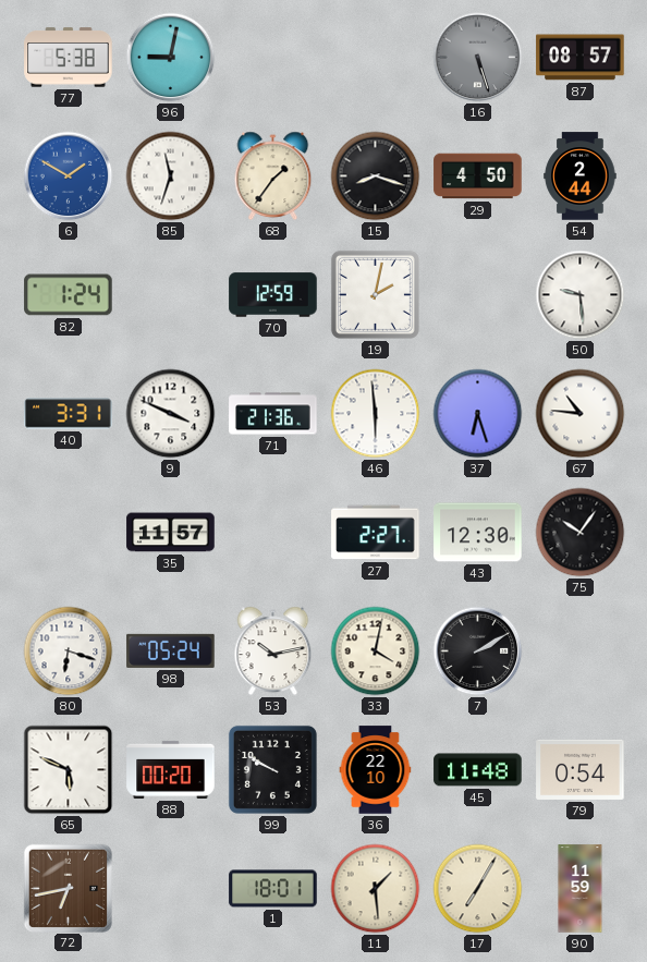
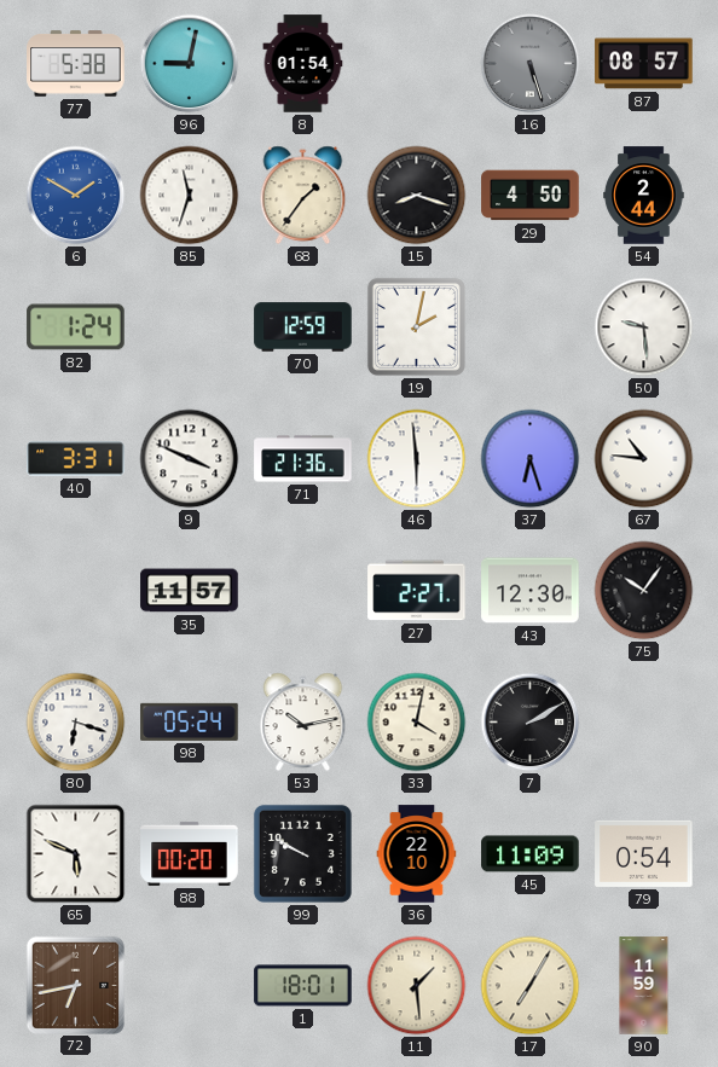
8: none -> 01:54 (303, 64)
45: 11:48 -> 11:09 (531, 854)
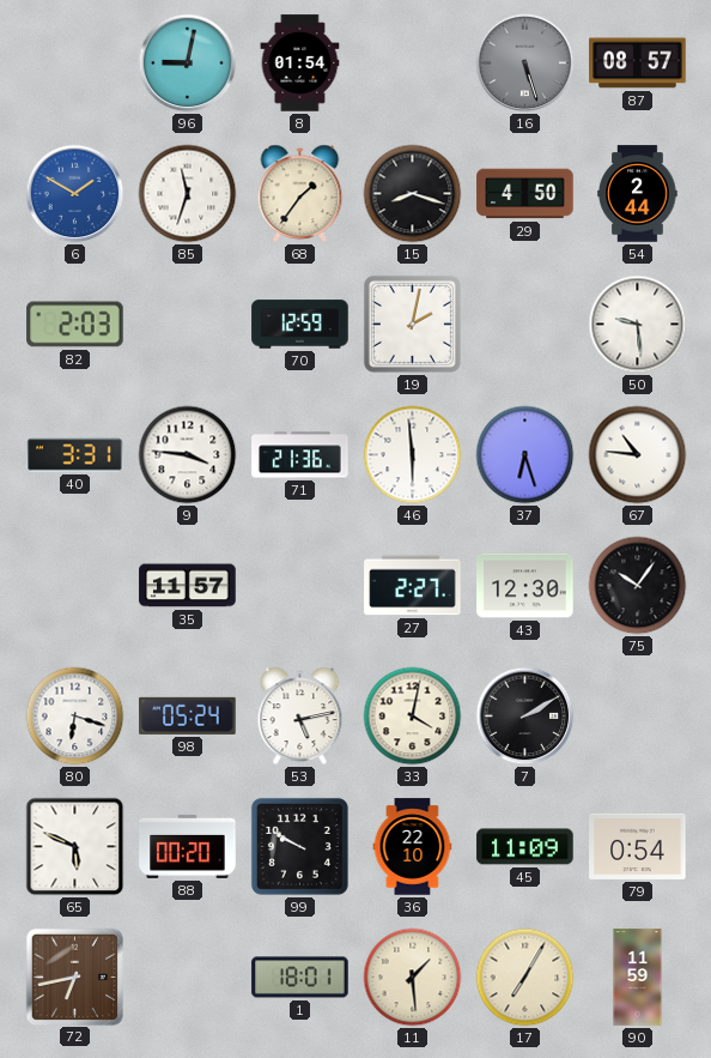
77: 5:38 -> none (76, 64)
82: 1:24 -> 2:03 (75, 325)
9: 3:49 -> 3:46 (188, 455)
53: 10:13 -> 5:13 (300, 717)
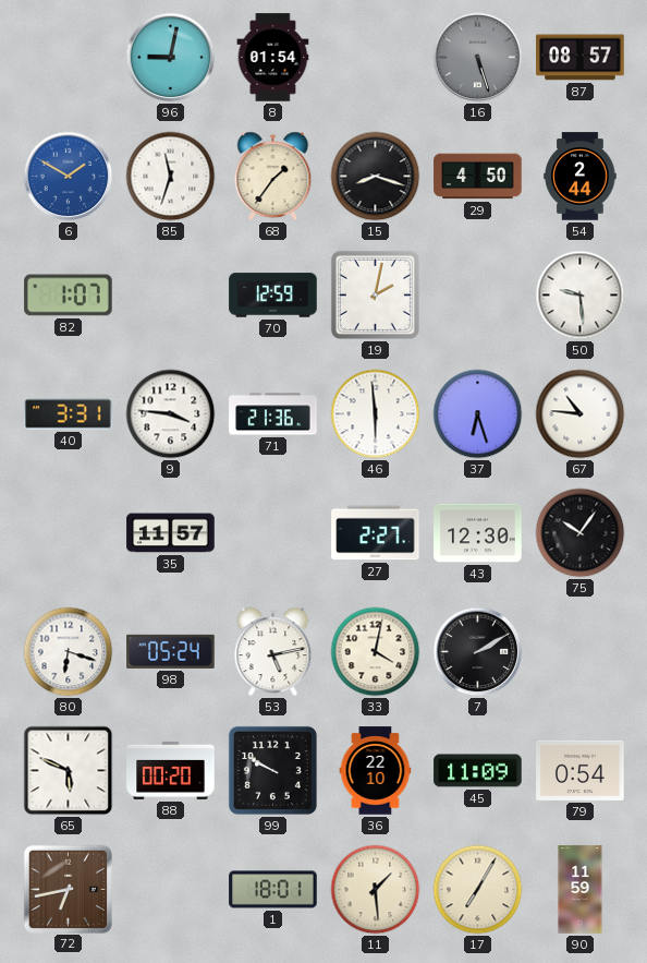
82: 2:03 -> 1:07 (69, 296)
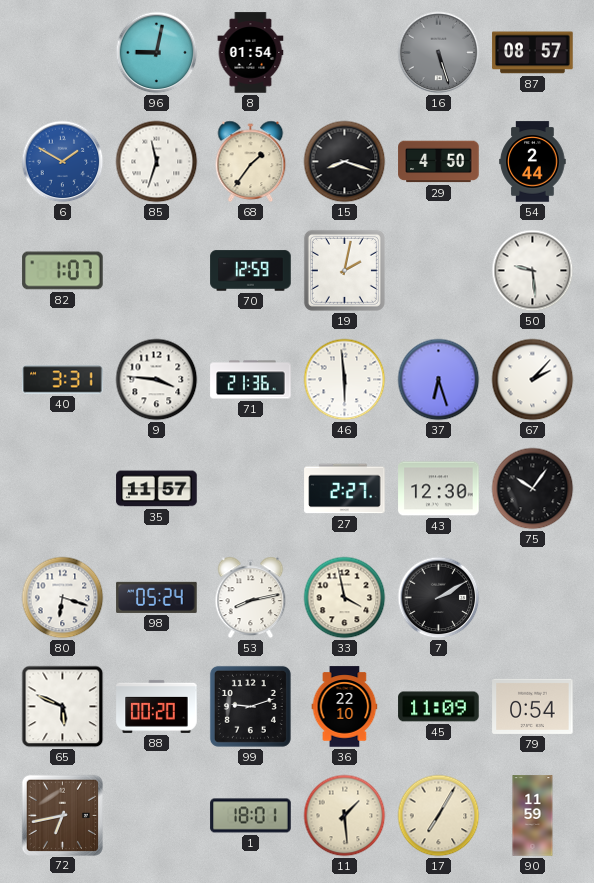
67: 10:46 -> 2:07 (533, 380)
53: 5:13 -> 8:13 (251, 598)
33: 4:02 -> 3:58 (345, 598)
99: 9:50 -> 9:12 (250, 706)
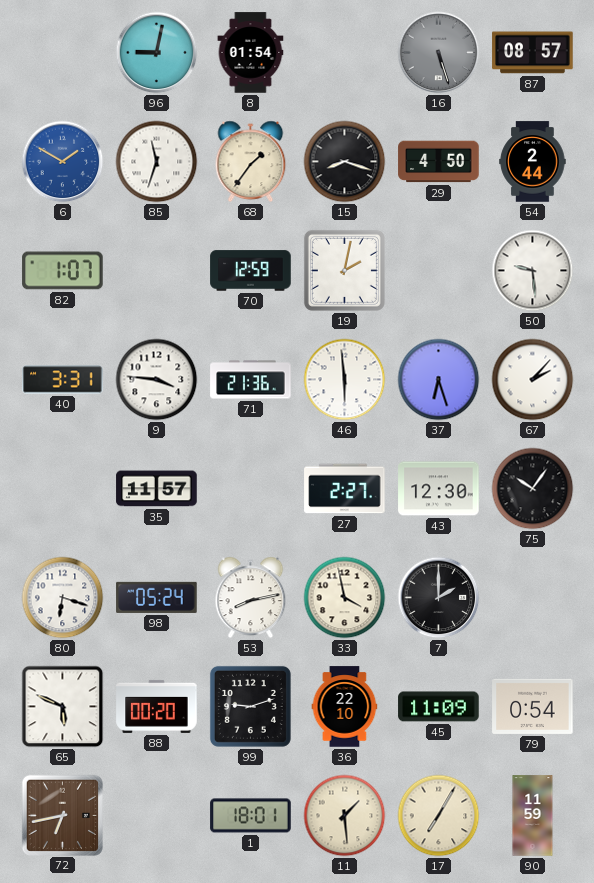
7: 2:10 -> 2:00 (439, 598)
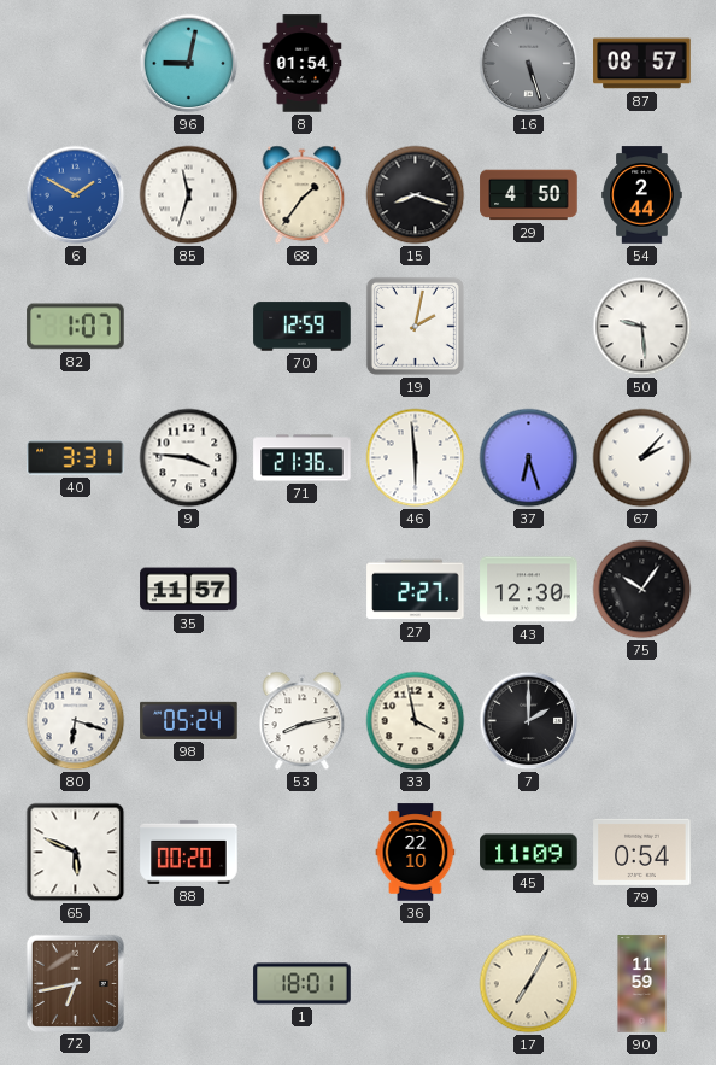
99: 9:12 -> none (250, 706)
11: 1:29 -> none (345, 816)
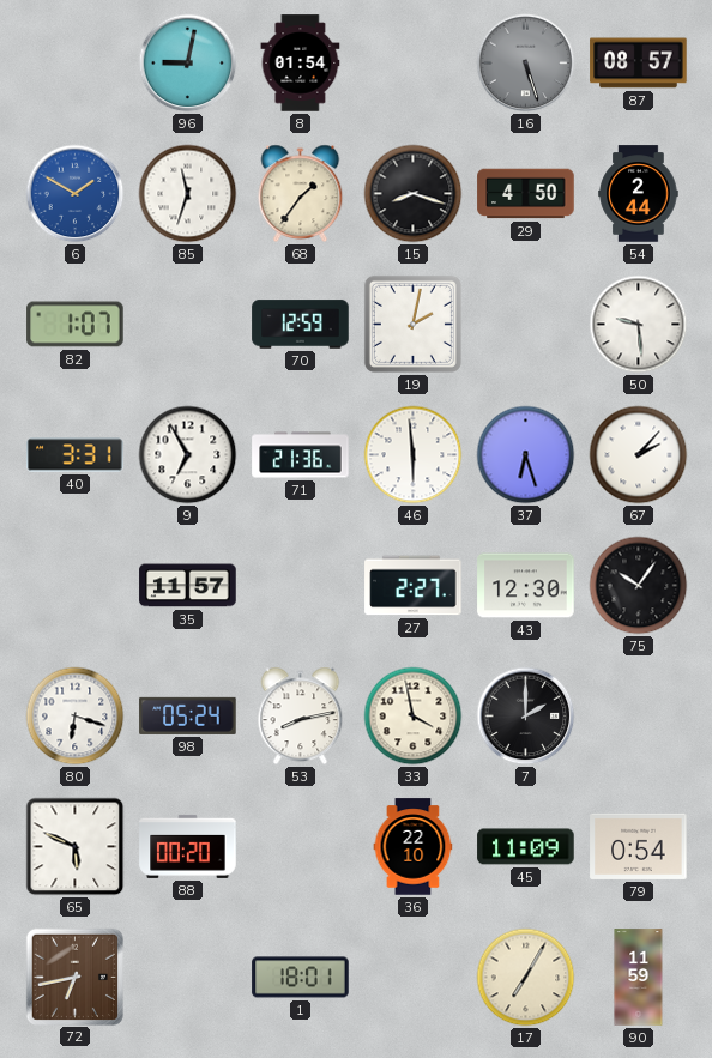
9: 3:46 -> 6:55 (188, 455)
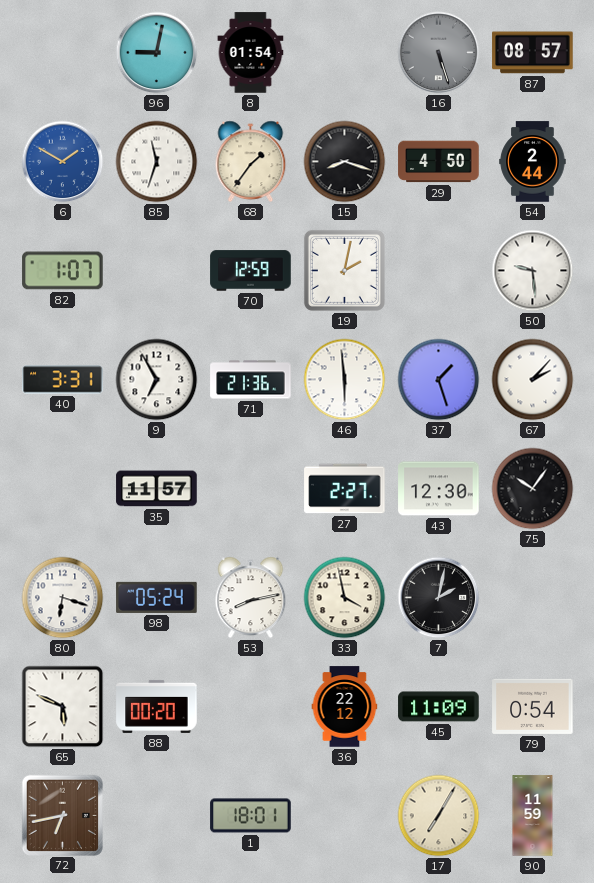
37: 6:27 -> 1:27 (439, 380)
7: 2:00 -> 2:02 (439, 598)
36: 22:10 -> 22:12 (345, 707)
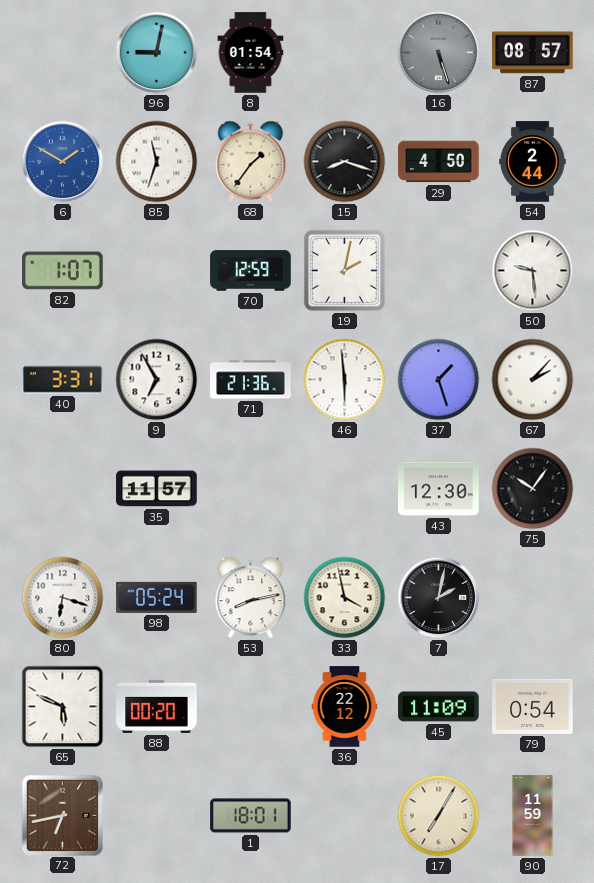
27: 2:27 -> none (345, 489)
